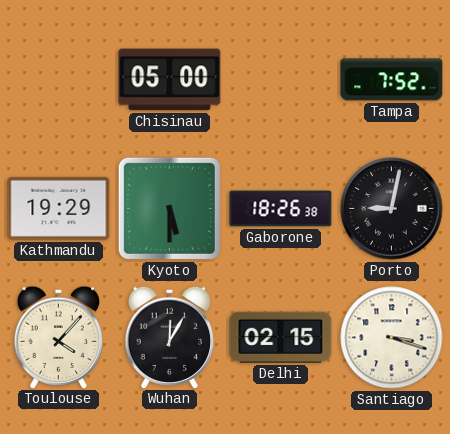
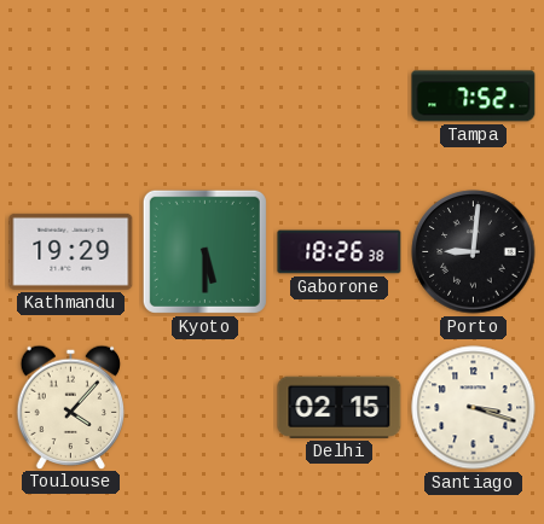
Chisinau: 05:00 -> none (170, 80)
Porto: 9:02 -> 9:01 (474, 252)
Wuhan: 12:05 -> none (169, 337)
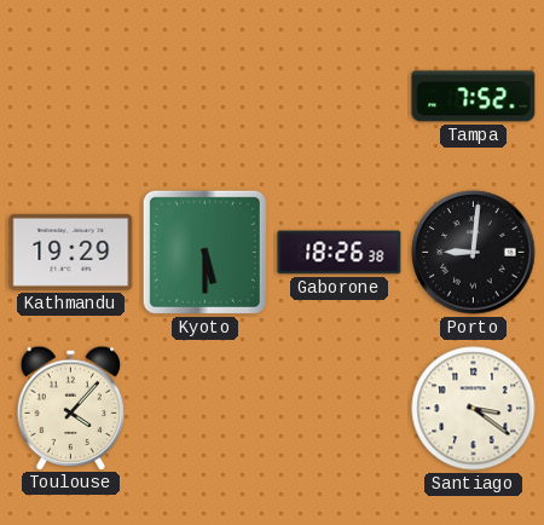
Delhi: 02:15 -> none (340, 407)
Santiago: 3:18 -> 3:21 (474, 409)
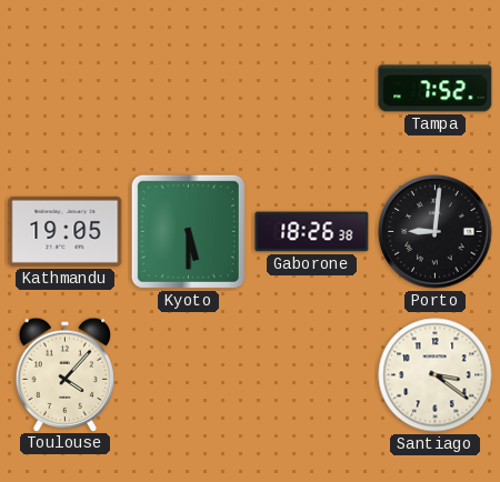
Kathmandu: 19:29 -> 19:05 (66, 231)
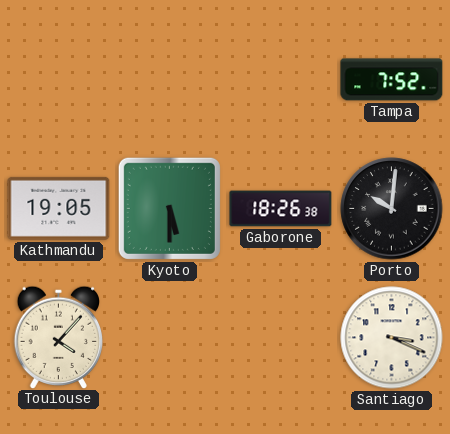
Porto: 9:01 -> 10:01 (392, 209)
Santiago: 3:21 -> 3:19 (392, 338)
